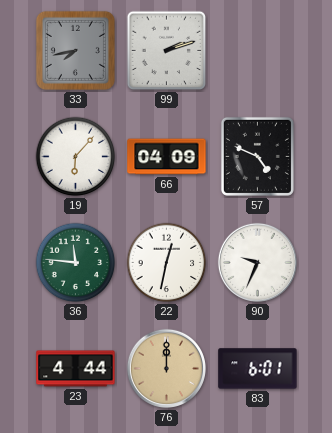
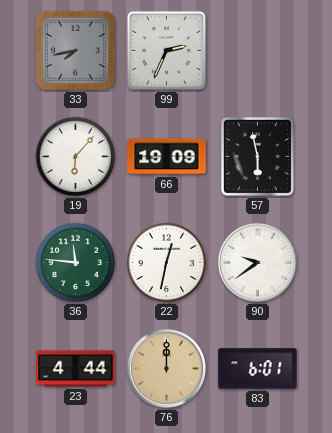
99: 2:12 -> 2:34 (167, 51)
66: 04:09 -> 19:09 (167, 157)
57: 4:49 -> 5:58 (257, 156)
90: 9:34 -> 9:39 (257, 262)
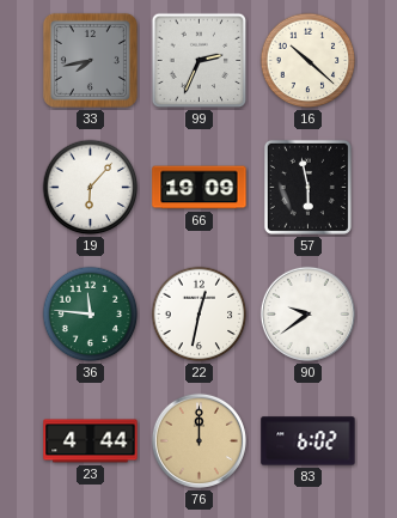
16: none -> 10:22 (309, 61)
83: 6:01 -> 6:02 (309, 441)
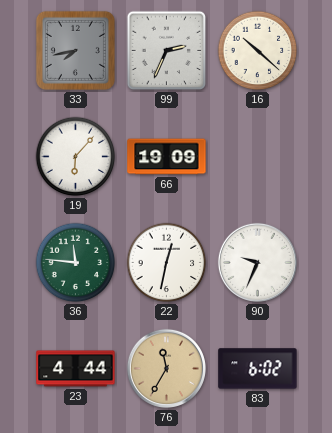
57: 5:58 -> none (307, 187)
90: 9:39 -> 9:34 (257, 262)
76: 12:00 -> 11:35 (166, 368)
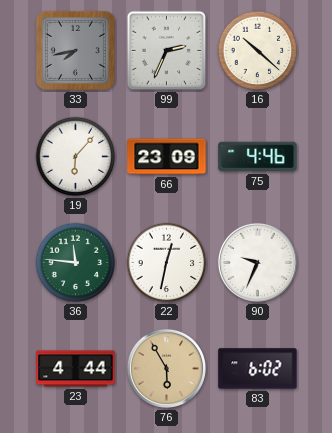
66: 19:09 -> 23:09 (167, 157)
75: none -> 4:46 (258, 157)
76: 11:35 -> 5:55 (166, 368)
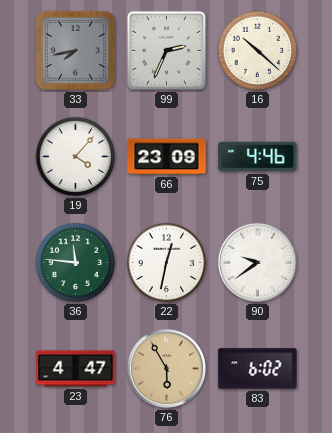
19: 6:07 -> 4:07 (76, 157)
90: 9:34 -> 9:39 (257, 262)
23: 4:44 -> 4:47 (76, 369)
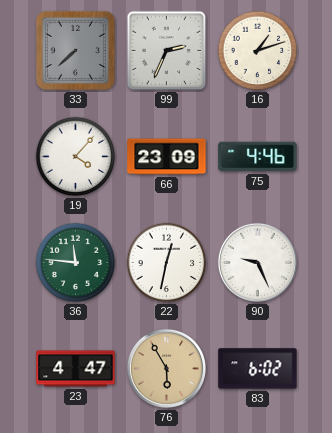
33: 7:43 -> 7:38 (75, 50)
16: 10:22 -> 1:12 (258, 51)
90: 9:39 -> 9:26 (257, 262)
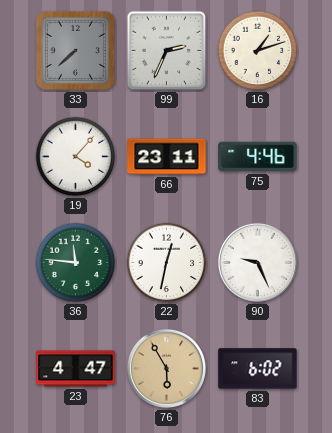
66: 23:09 -> 23:11 (167, 157)
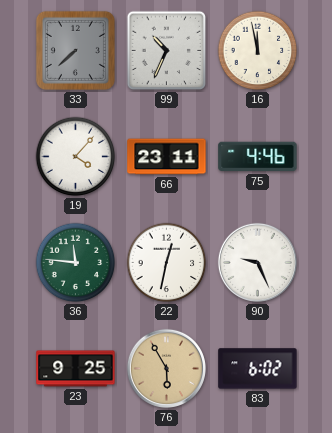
99: 2:34 -> 10:34 (167, 51)
16: 1:12 -> 11:58 (258, 51)
23: 4:47 -> 9:25 (76, 369)
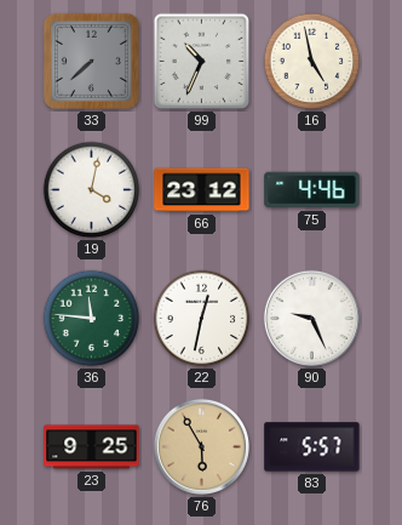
16: 11:58 -> 4:58 (312, 62)
19: 4:07 -> 4:02 (92, 190)
66: 23:11 -> 23:12 (202, 190)
83: 6:02 -> 5:57 (312, 447)
